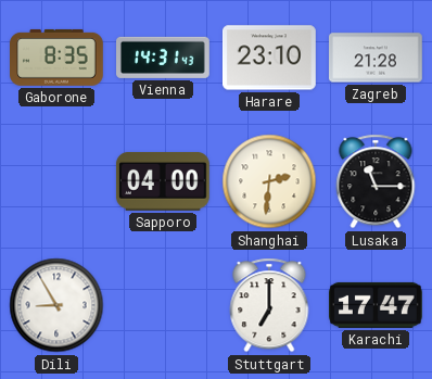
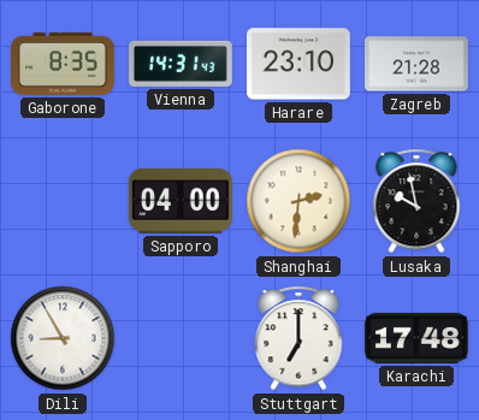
Lusaka: 11:15 -> 9:58 (416, 201)
Karachi: 17:47 -> 17:48 (418, 338)
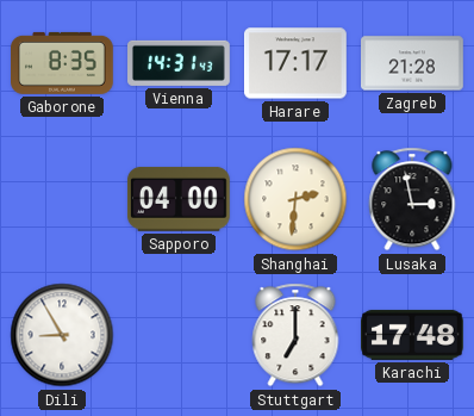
Harare: 23:10 -> 17:17 (297, 63)
Lusaka: 9:58 -> 2:58 (412, 199)
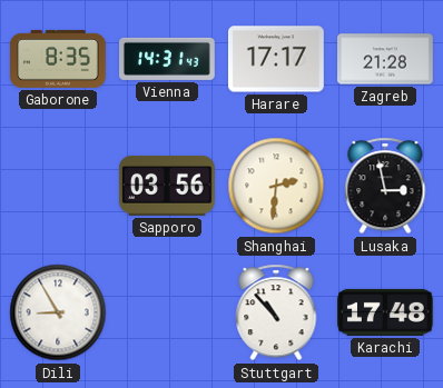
Sapporo: 04:00 -> 03:56 (167, 186)
Stuttgart: 7:00 -> 10:53 (276, 312)
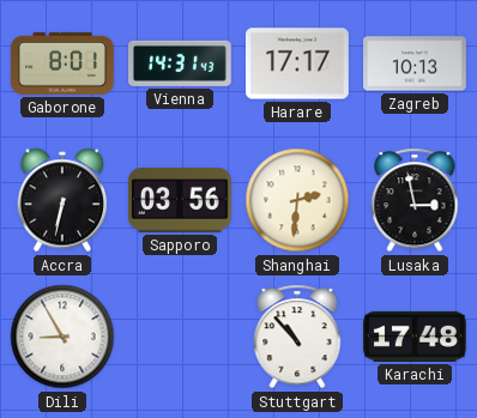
Gaborone: 8:35 -> 8:01 (64, 63)
Zagreb: 21:28 -> 10:13 (416, 63)
Accra: none -> 6:32 (62, 200)
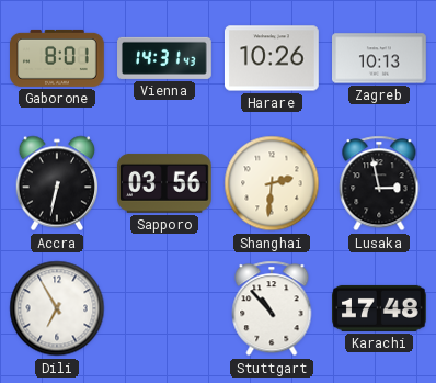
Harare: 17:17 -> 10:26 (273, 58)
Dili: 8:55 -> 6:55 (57, 308)
